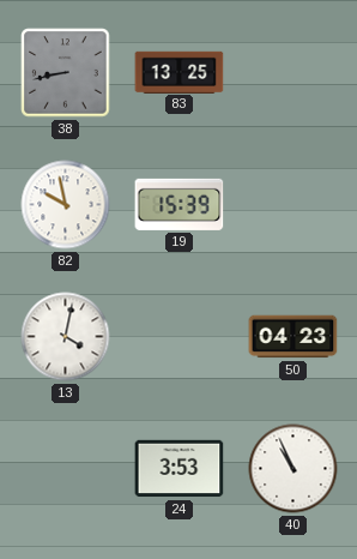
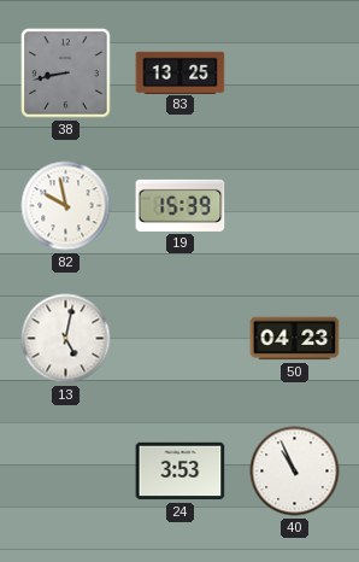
13: 4:02 -> 5:02 (66, 339)
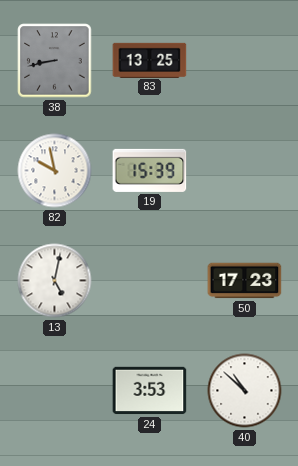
50: 04:23 -> 17:23 (245, 281)
40: 10:56 -> 10:52 (245, 391)
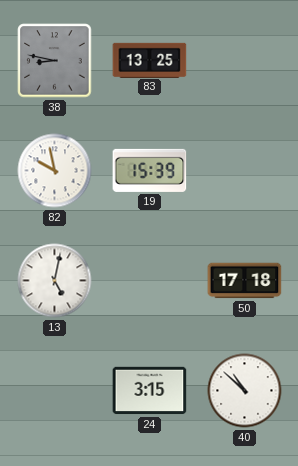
38: 8:43 -> 8:47 (55, 61)
50: 17:23 -> 17:18 (245, 281)
24: 3:53 -> 3:15 (150, 391)
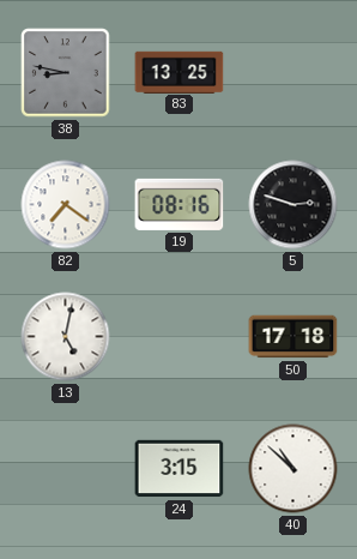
82: 9:58 -> 7:21 (66, 205)
19: 15:39 -> 08:16 (180, 204)
5: none -> 2:48 (294, 205)
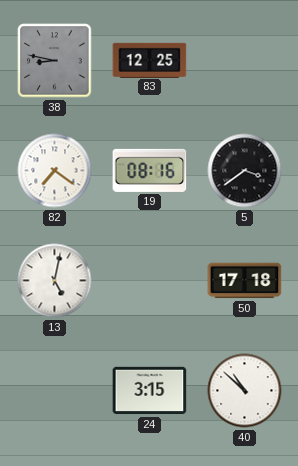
83: 13:25 -> 12:25 (150, 60)
5: 2:48 -> 3:39 (245, 171)
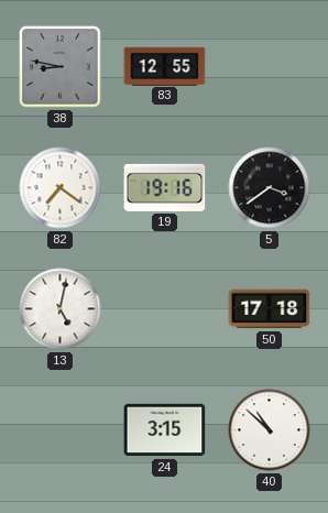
83: 12:25 -> 12:55 (165, 66)
19: 08:16 -> 19:16 (165, 187)
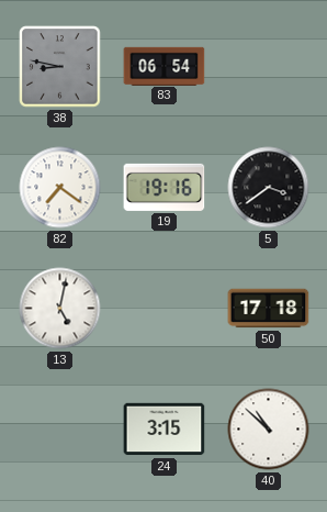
83: 12:55 -> 06:54 (165, 66)
